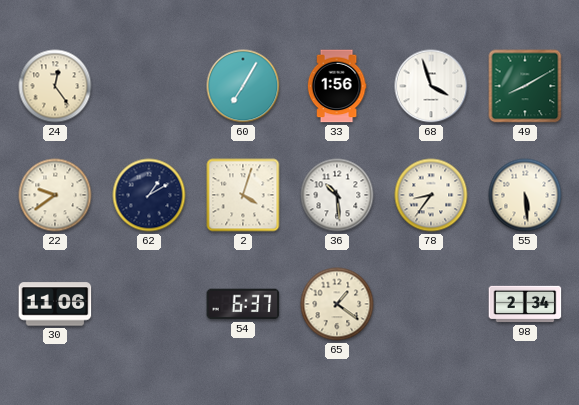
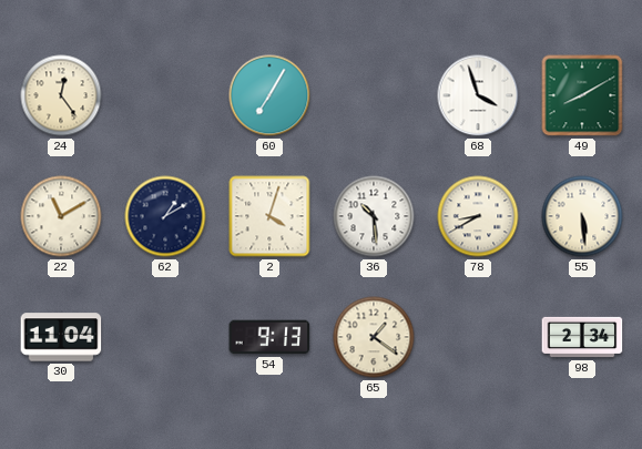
33: 1:56 -> none (337, 86)
22: 9:39 -> 11:10 (61, 216)
78: 8:36 -> 8:40 (478, 216)
30: 11:06 -> 11:04 (61, 337)
54: 6:37 -> 9:13 (269, 337)
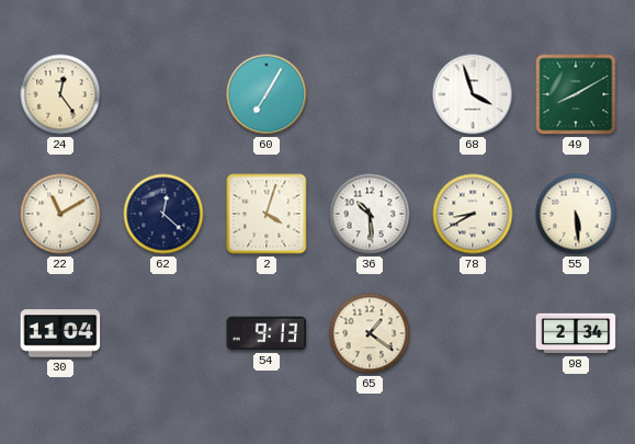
62: 1:10 -> 12:22 (163, 214)
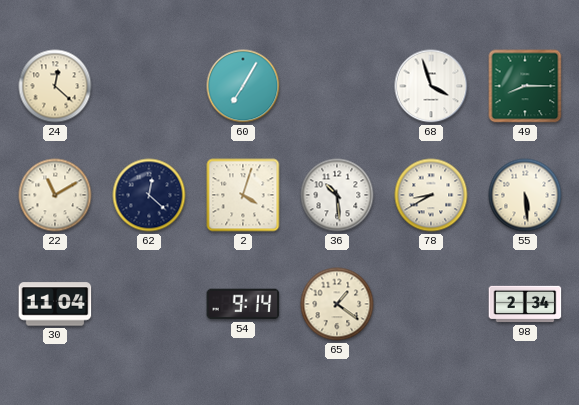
24: 12:24 -> 12:22 (55, 86)
49: 8:10 -> 8:15 (525, 86)
54: 9:13 -> 9:14 (243, 304)
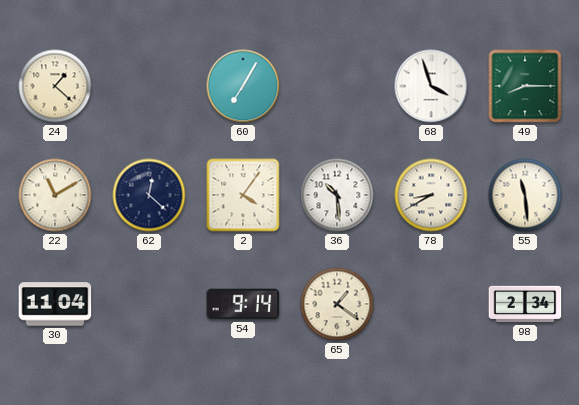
24: 12:22 -> 1:22 (55, 86)
2: 4:03 -> 4:06 (243, 195)
55: 5:29 -> 11:29 (525, 195)
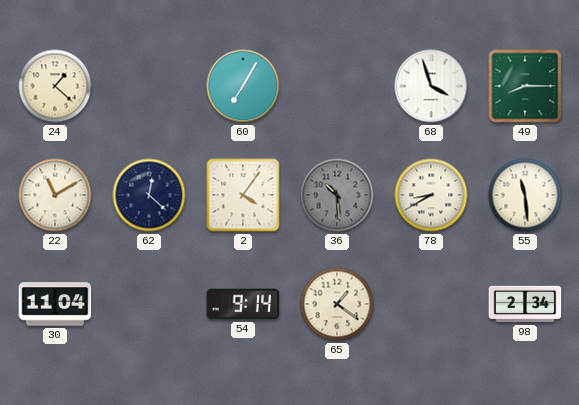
36 dial: white -> grey (337, 195)
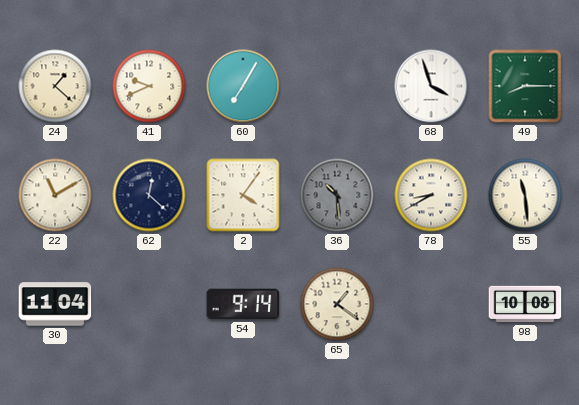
41: none -> 9:41 (149, 86)
98: 2:34 -> 10:08 (525, 304)
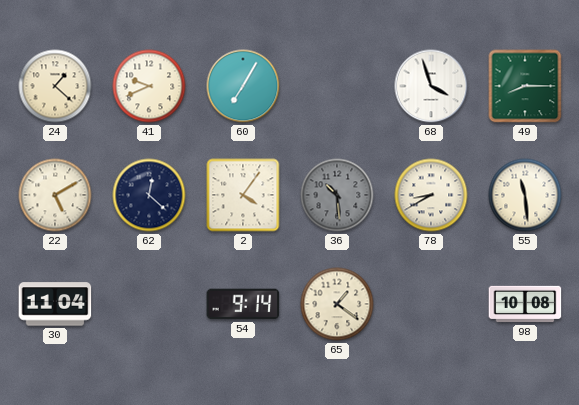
22: 11:10 -> 5:10 (55, 195)
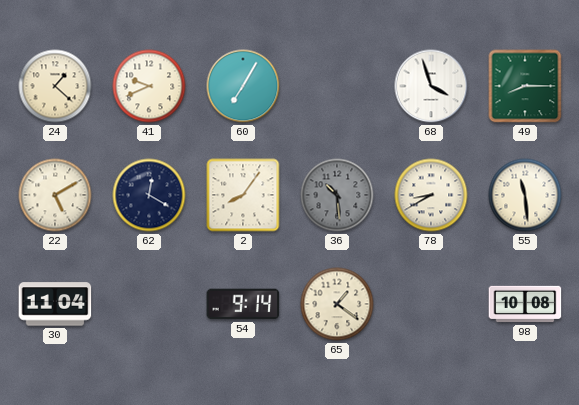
62: 12:22 -> 12:20 (149, 195)
2: 4:06 -> 8:06 (243, 195)
